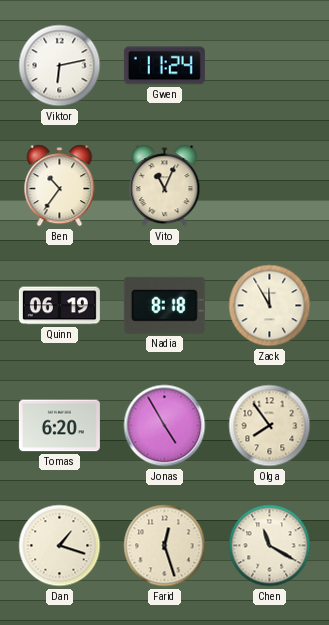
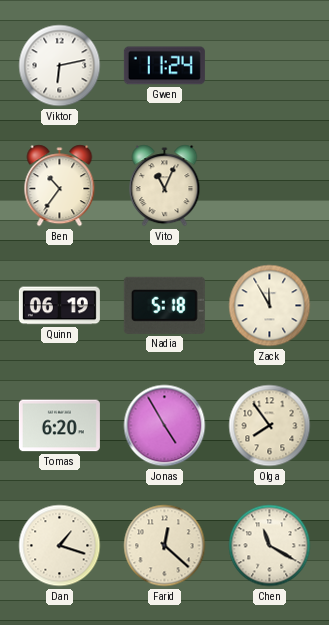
Nadia: 8:18 -> 5:18 (164, 305)
Farid: 12:27 -> 12:22 (165, 546)
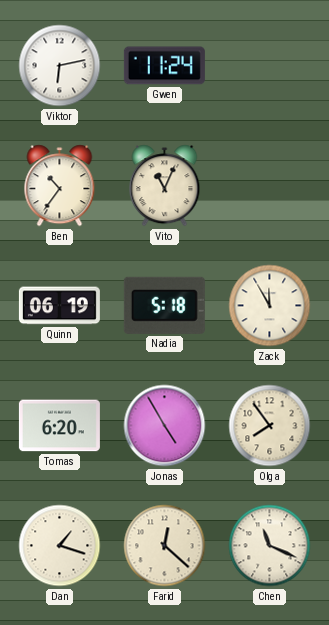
Chen: 11:20 -> 11:19 (270, 546)
